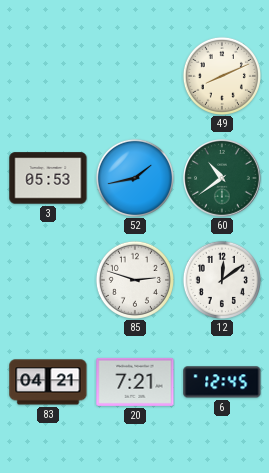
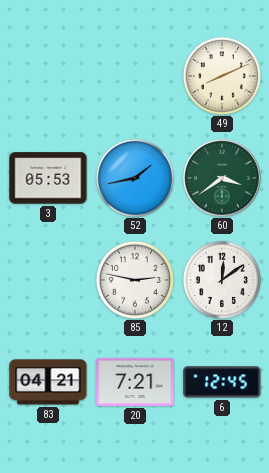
60: 10:39 -> 3:39 (223, 179)
85: 2:48 -> 2:47 (135, 280)
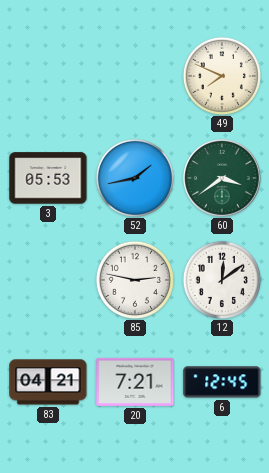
49: 8:11 -> 7:49 (222, 76)
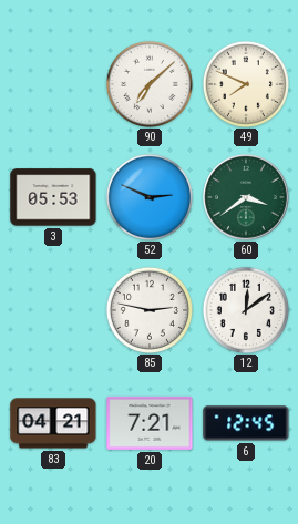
90: none -> 7:08 (150, 84)
52: 1:43 -> 2:49 (150, 197)
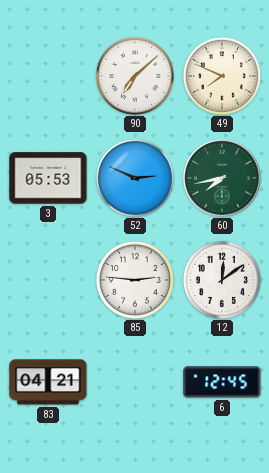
60: 3:39 -> 7:43 (223, 179)
85: 2:47 -> 2:46 (135, 280)
20: 7:21 -> none (150, 423)
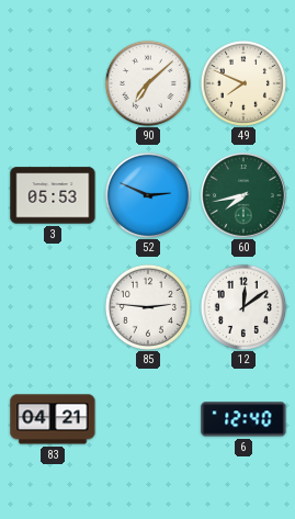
6: 12:45 -> 12:40 (243, 419)
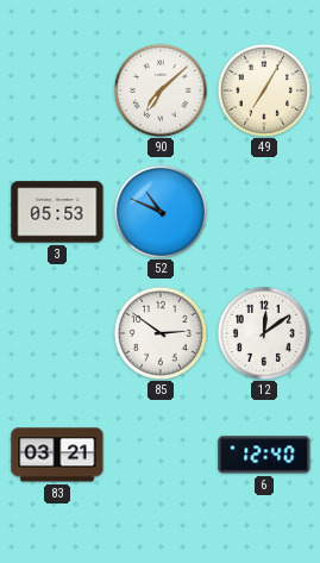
49: 7:49 -> 7:05 (264, 90)
52: 2:49 -> 10:49 (161, 212)
60: 7:43 -> none (245, 196)
85: 2:46 -> 2:51 (161, 333)
83: 04:21 -> 03:21 (57, 455)
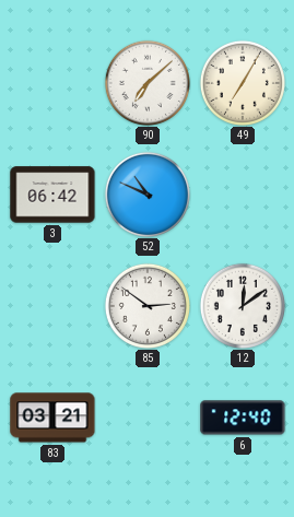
3: 05:53 -> 06:42 (52, 195)
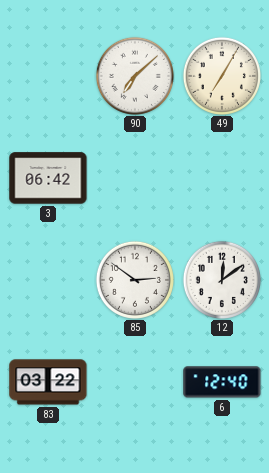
52: 10:49 -> none (148, 195)
83: 03:21 -> 03:22 (48, 382)
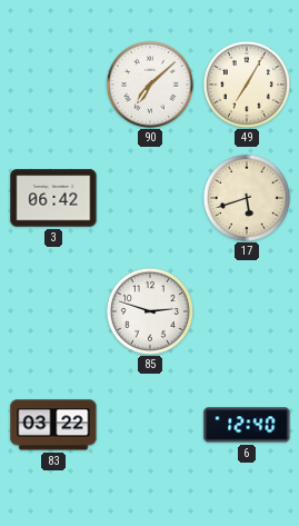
17: none -> 5:42 (247, 198)
85: 2:51 -> 2:48 (150, 311)
12: 12:09 -> none (222, 280)
